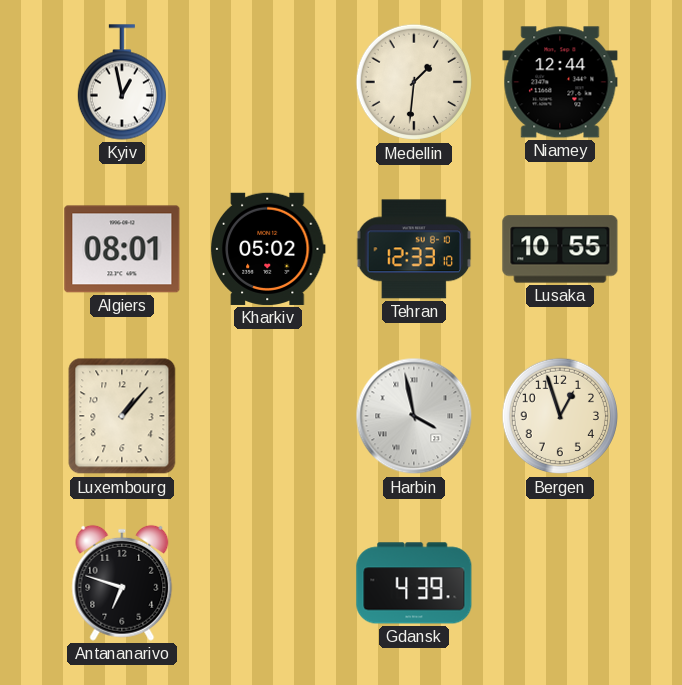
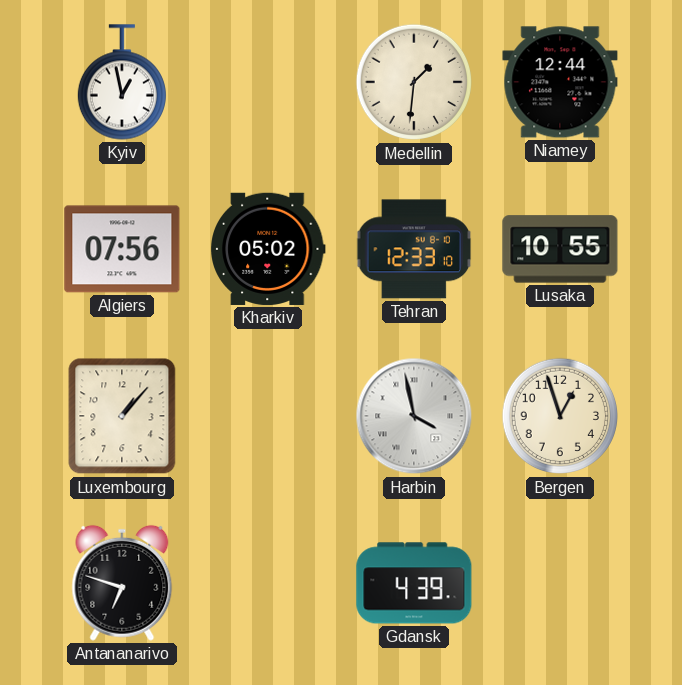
Algiers: 08:01 -> 07:56 (122, 249)
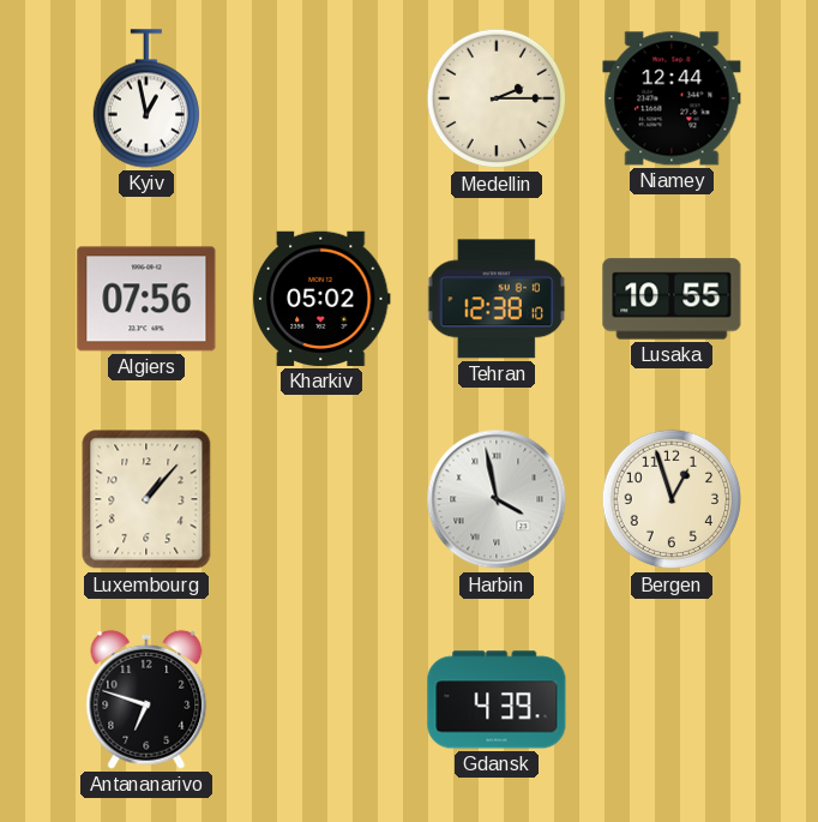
Medellin: 1:31 -> 2:15 (497, 98)
Tehran: 12:33 -> 12:38 (497, 299)
